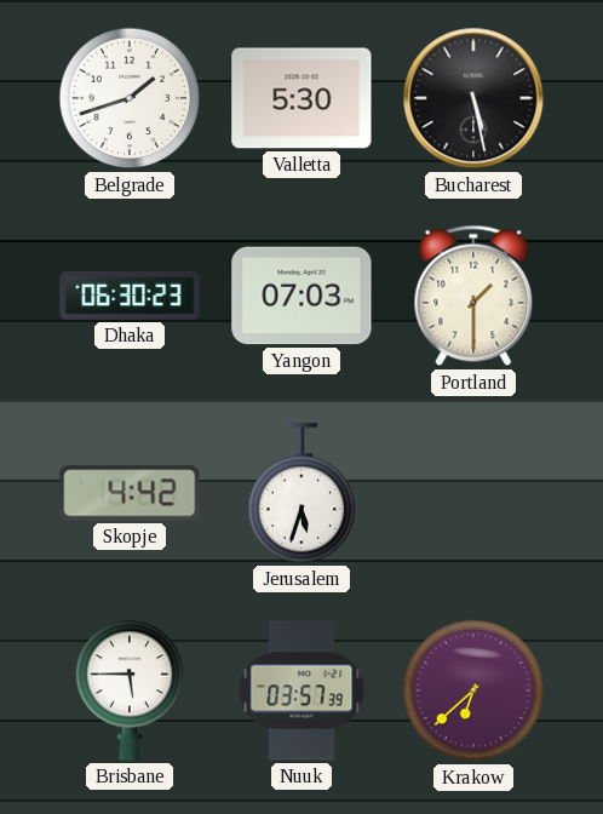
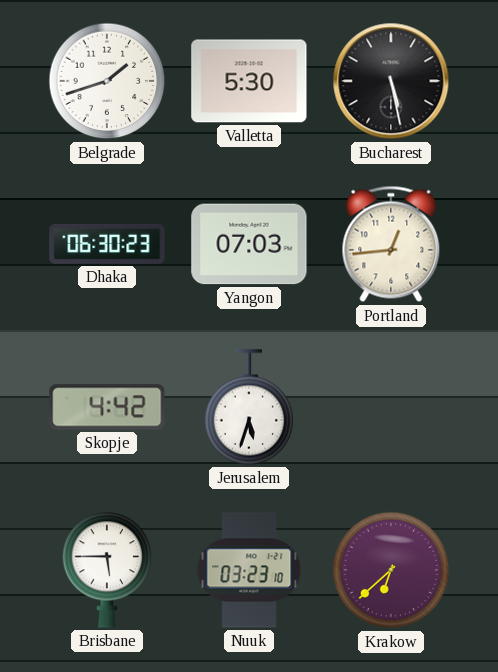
Portland: 1:30 -> 12:44 (391, 244)
Nuuk: 03:57 -> 03:23 (249, 570)
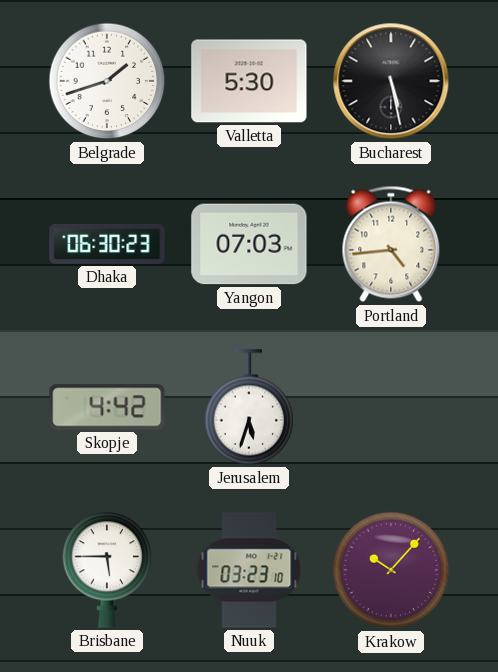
Portland: 12:44 -> 4:44 (391, 244)
Krakow: 6:38 -> 10:07 (391, 570)
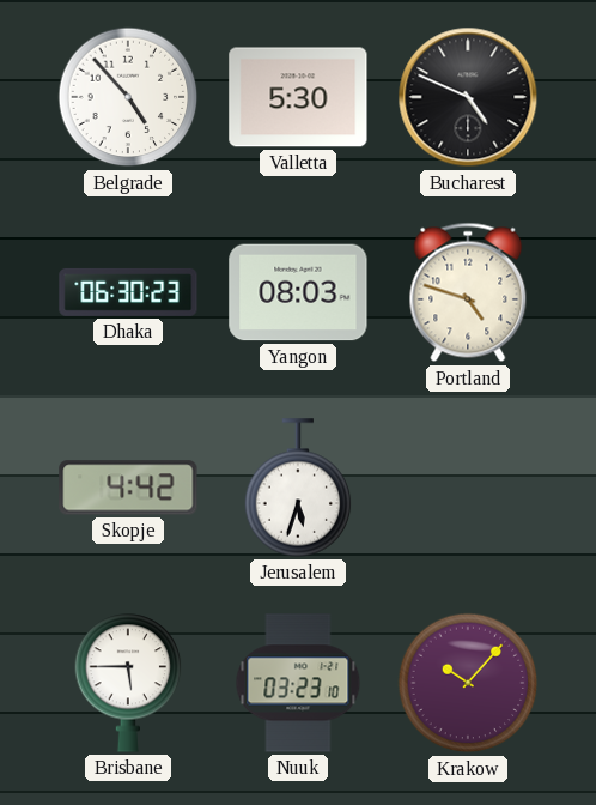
Belgrade: 1:42 -> 4:53 (128, 97)
Bucharest: 5:28 -> 4:49 (468, 97)
Yangon: 07:03 -> 08:03 (298, 292)
Portland: 4:44 -> 4:48 (468, 292)
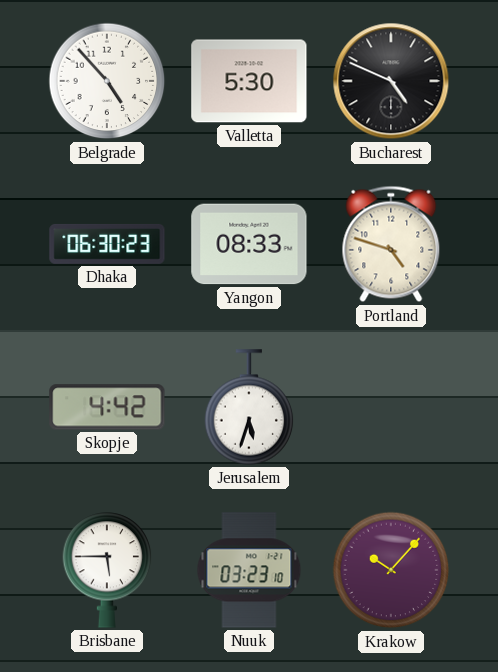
Yangon: 08:03 -> 08:33 (249, 244)
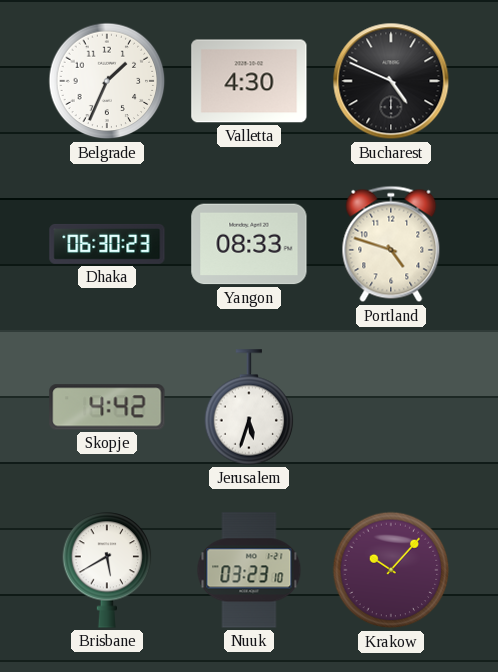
Belgrade: 4:53 -> 1:34 (107, 81)
Valletta: 5:30 -> 4:30 (249, 81)
Brisbane: 5:45 -> 5:40 (107, 570)
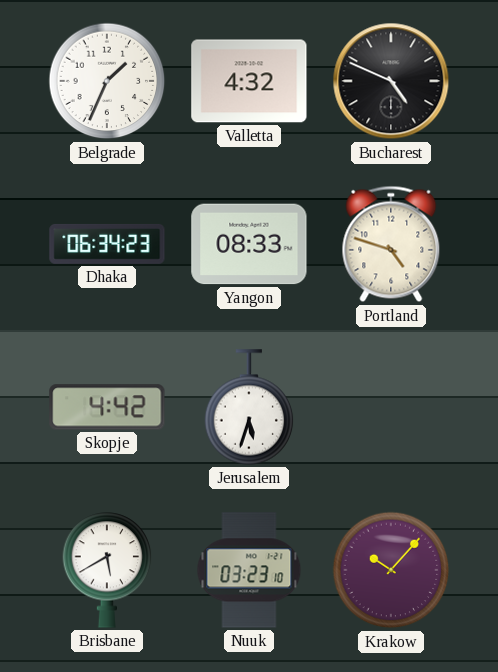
Valletta: 4:30 -> 4:32 (249, 81)
Dhaka: 06:30 -> 06:34 (107, 244)
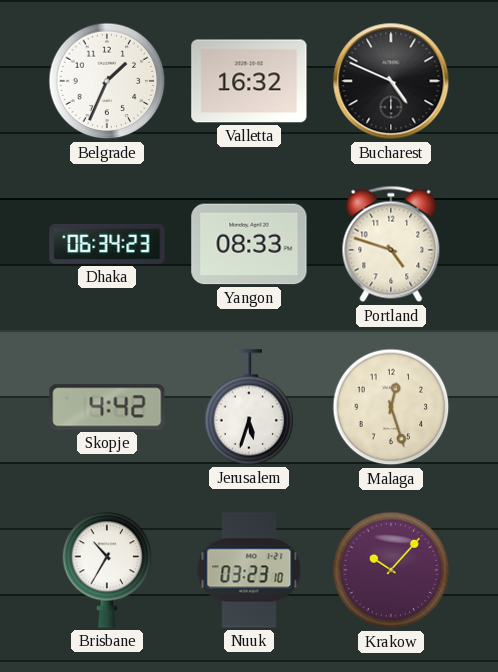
Valletta: 4:32 -> 16:32 (249, 81)
Malaga: none -> 12:27 (391, 407)
Brisbane: 5:40 -> 10:35 (107, 570)
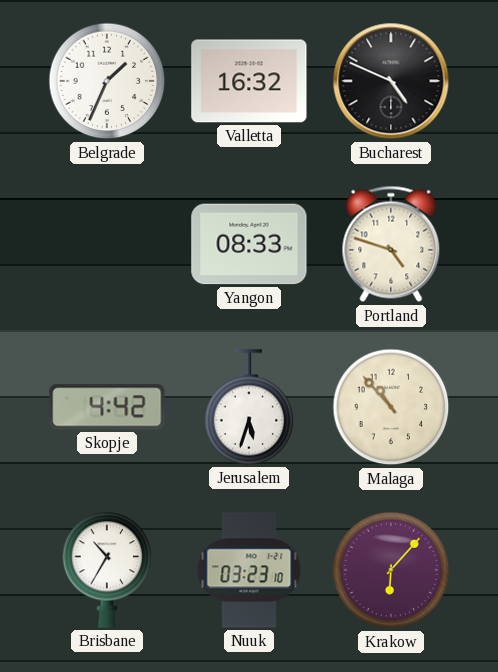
Dhaka: 06:34 -> none (107, 244)
Malaga: 12:27 -> 10:53 (391, 407)
Krakow: 10:07 -> 6:07 (391, 570)
